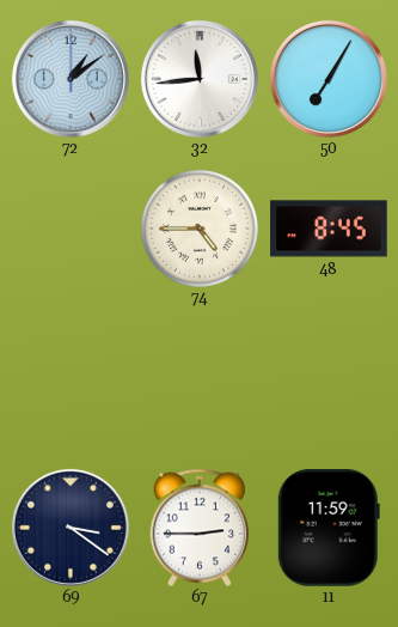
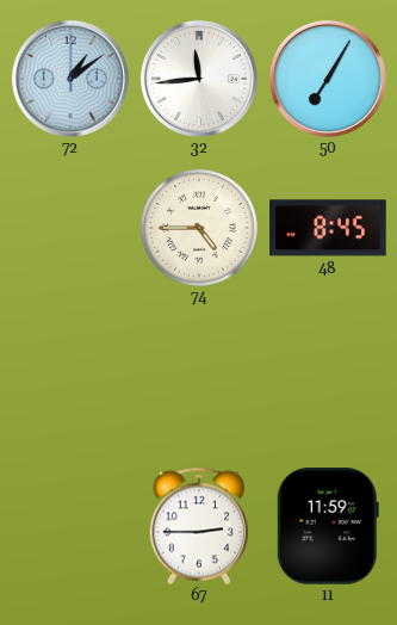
69: 3:21 -> none (71, 528)
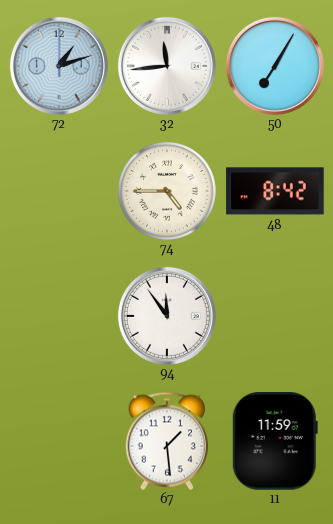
72: 1:09 -> 1:12 (59, 66)
48: 8:45 -> 8:42 (275, 191)
94: none -> 11:54 (167, 316)
67: 2:45 -> 1:29 (166, 441)
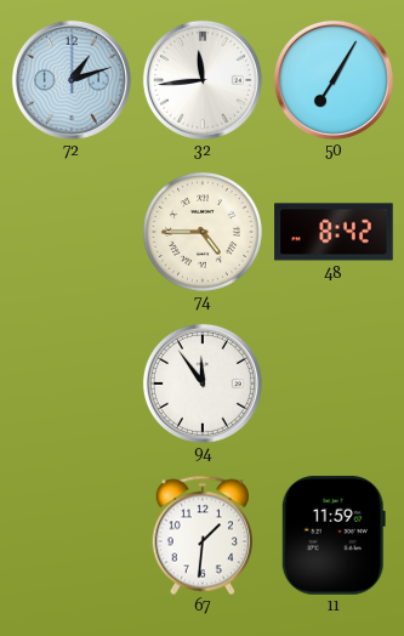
67: 1:29 -> 1:31 (201, 535)
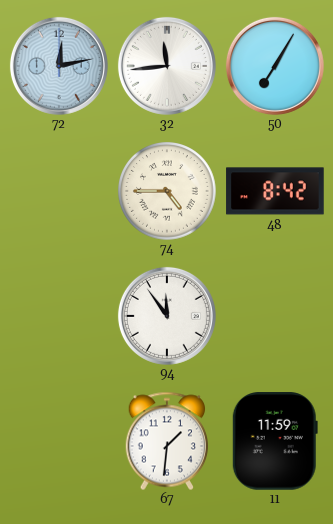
72: 1:12 -> 12:13 (59, 66)
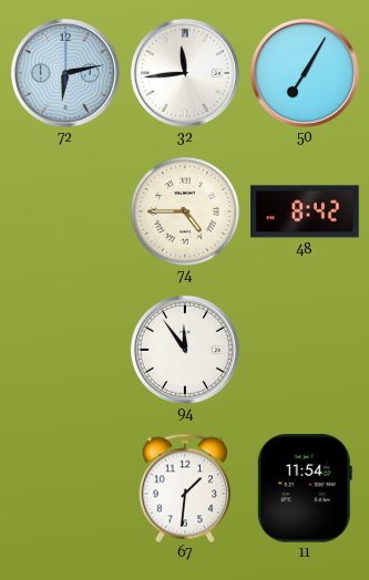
72: 12:13 -> 6:13 (65, 73)
11: 11:59 -> 11:54 (305, 488)
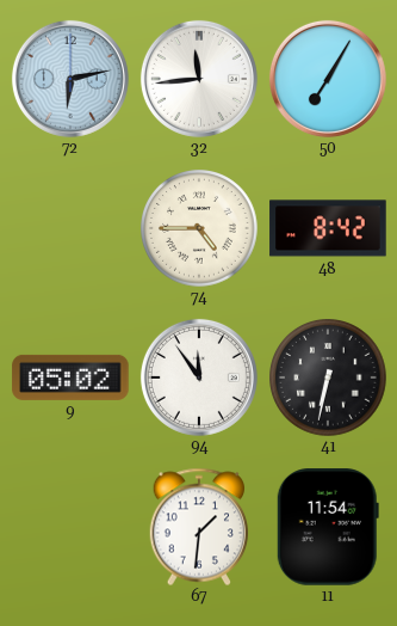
9: none -> 05:02 (70, 378)
41: none -> 6:32 (328, 378)
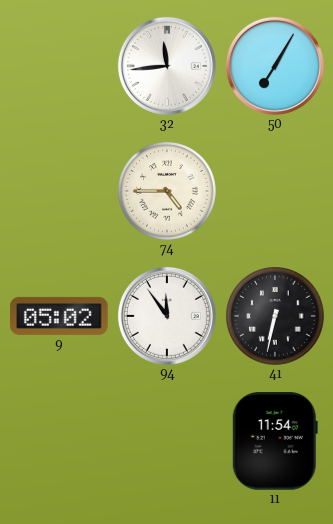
72: 6:13 -> none (70, 79)
48: 8:42 -> none (328, 228)
67: 1:31 -> none (198, 527)
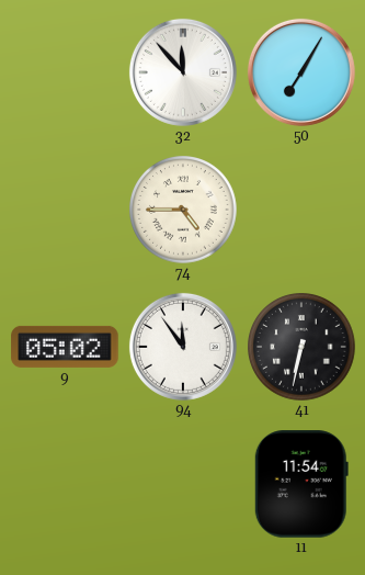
32: 11:44 -> 11:53 (183, 72)
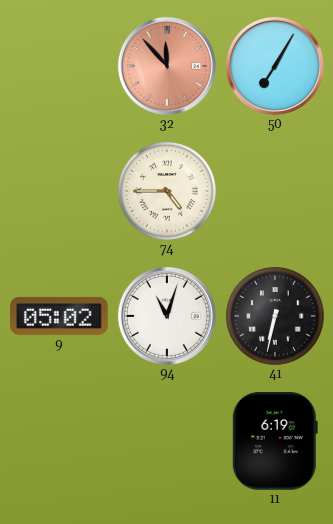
32 dial: white -> salmon (167, 66)
94: 11:54 -> 11:03 (167, 316)
11: 11:54 -> 6:19 (275, 441)
